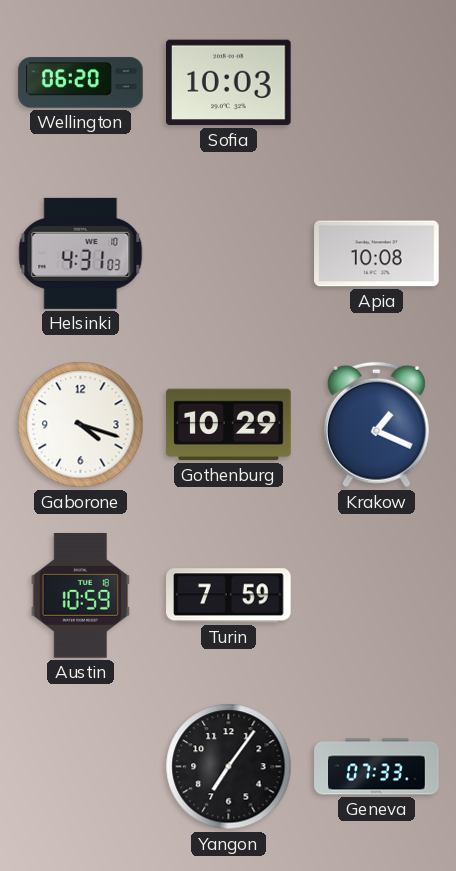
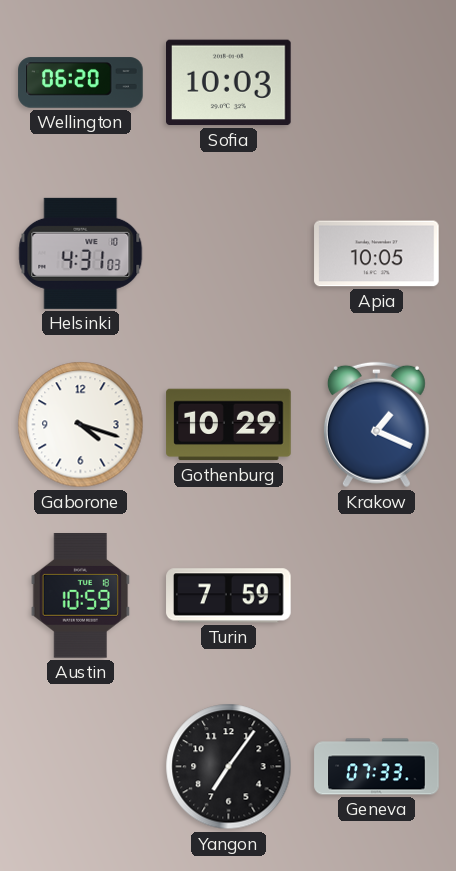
Apia: 10:08 -> 10:05 (377, 254)
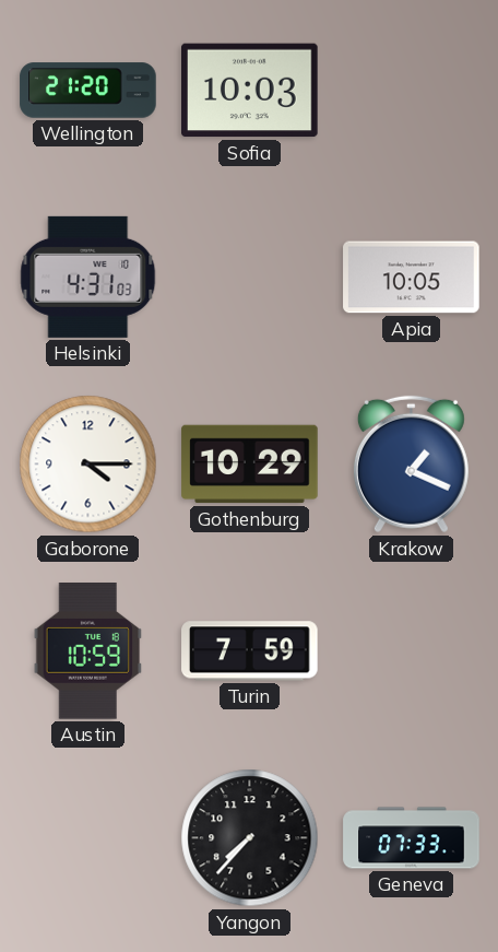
Wellington: 06:20 -> 21:20 (88, 91)
Gaborone: 4:18 -> 4:15 (88, 465)
Yangon: 7:06 -> 7:37 (250, 838)
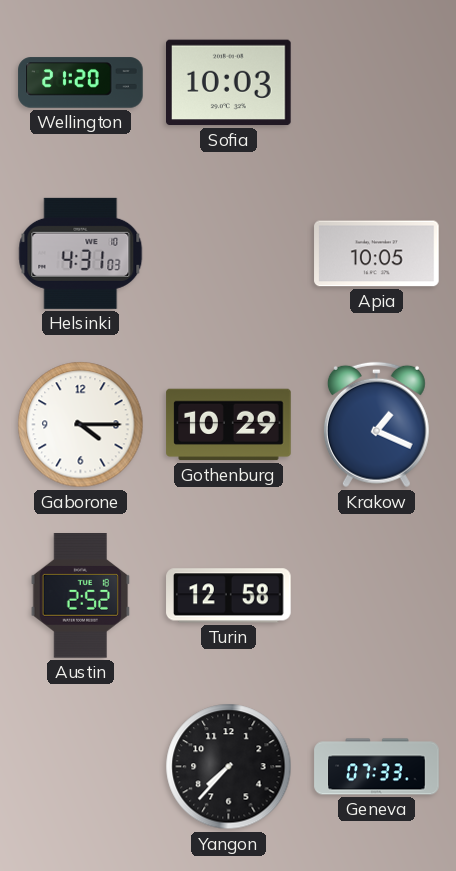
Austin: 10:59 -> 2:52 (81, 596)
Turin: 7:59 -> 12:58 (229, 596)
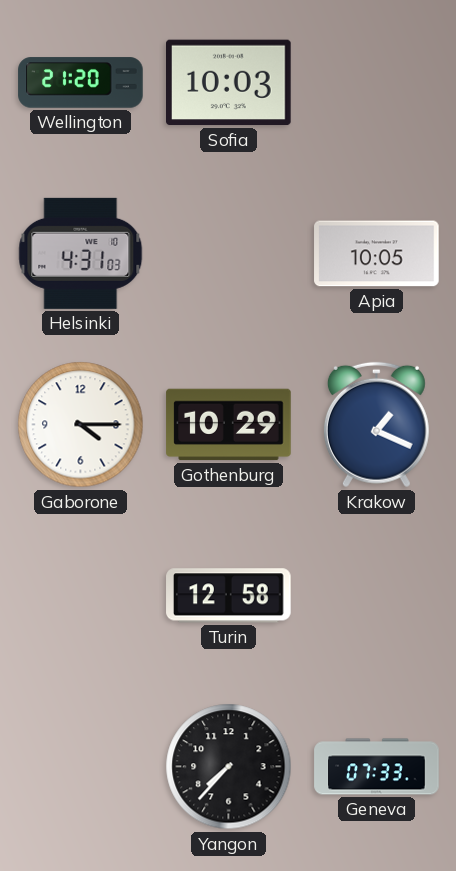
Austin: 2:52 -> none (81, 596)
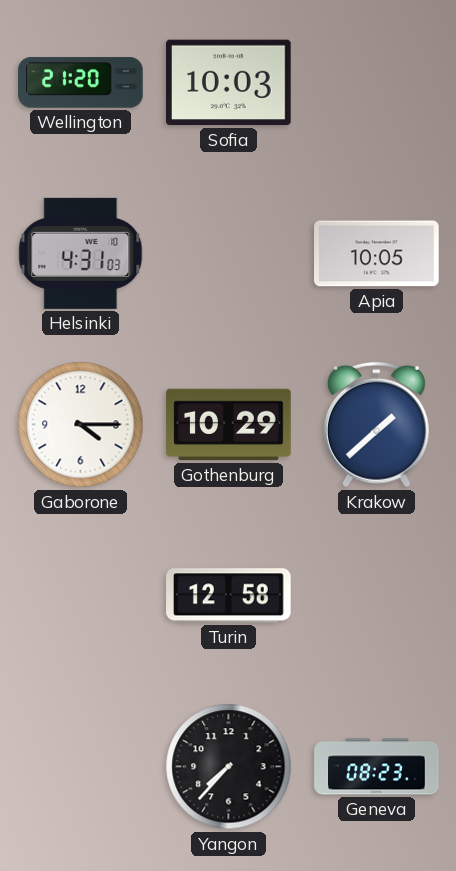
Krakow: 1:19 -> 1:38 (376, 425)
Geneva: 07:33 -> 08:23 (377, 767)
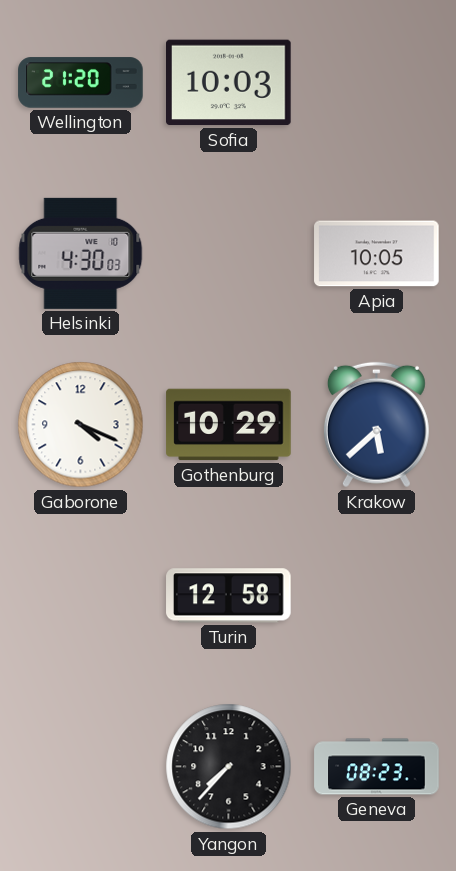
Helsinki: 4:31 -> 4:30 (81, 253)
Gaborone: 4:15 -> 4:19 (81, 425)
Krakow: 1:38 -> 5:38 (376, 425)
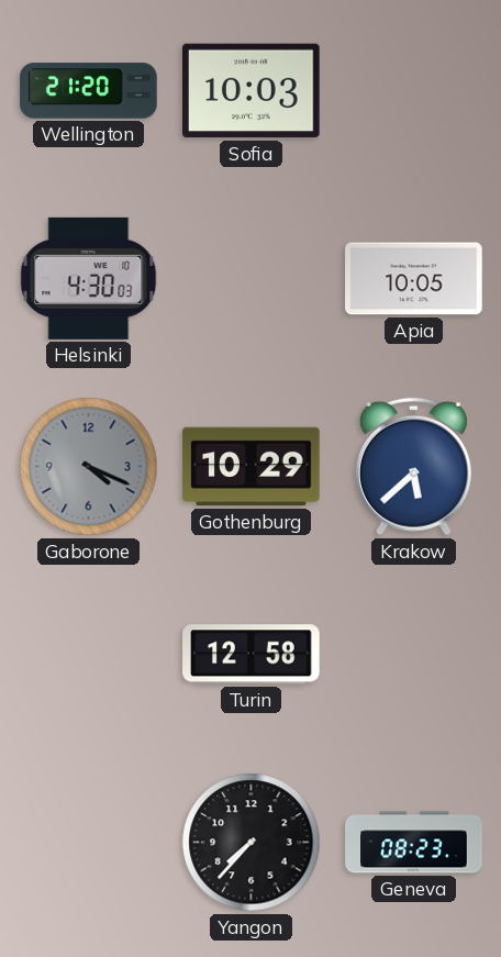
Gaborone dial: white -> grey (89, 467)
